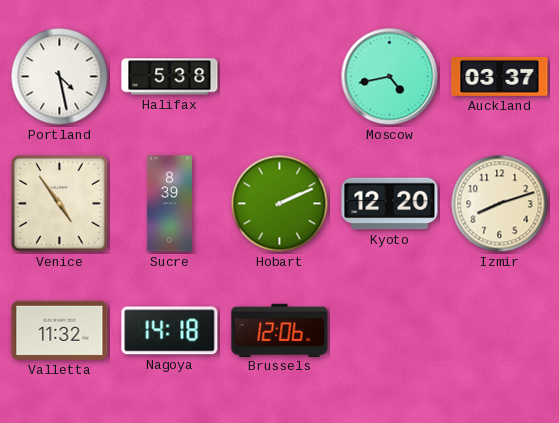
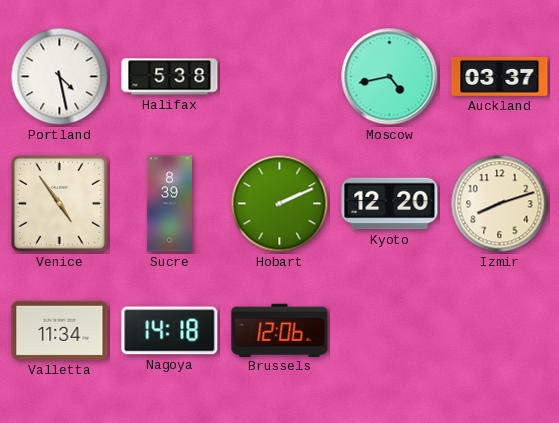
Valletta: 11:32 -> 11:34 (60, 330)
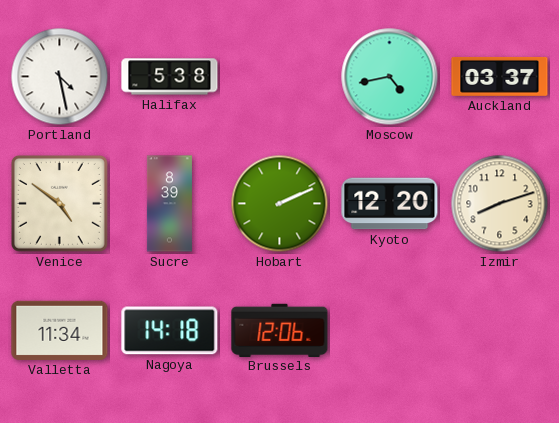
Venice: 4:54 -> 4:51 (59, 203)
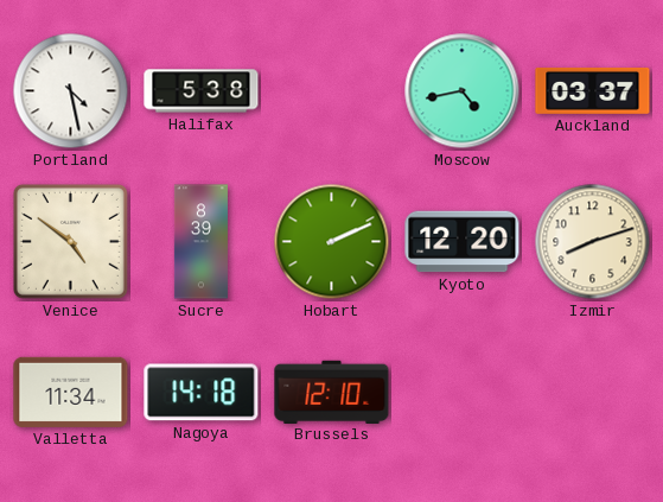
Brussels: 12:06 -> 12:10 (332, 392)
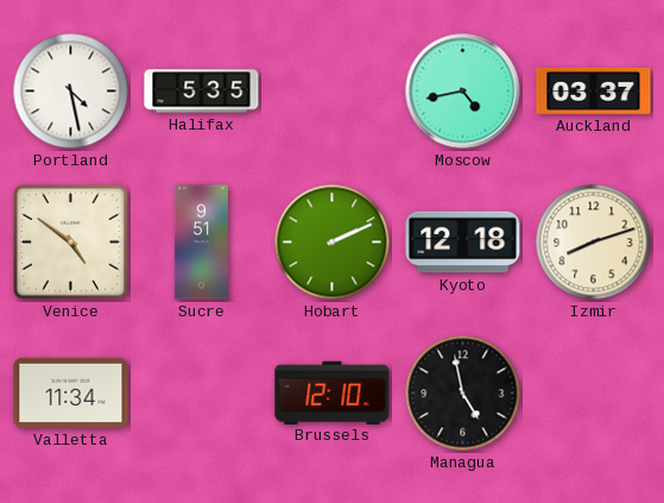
Halifax: 5:38 -> 5:35 (202, 92)
Sucre: 8:39 -> 9:51 (201, 243)
Kyoto: 12:20 -> 12:18 (463, 243)
Nagoya: 14:18 -> none (202, 393)
Managua: none -> 4:58 (463, 394)
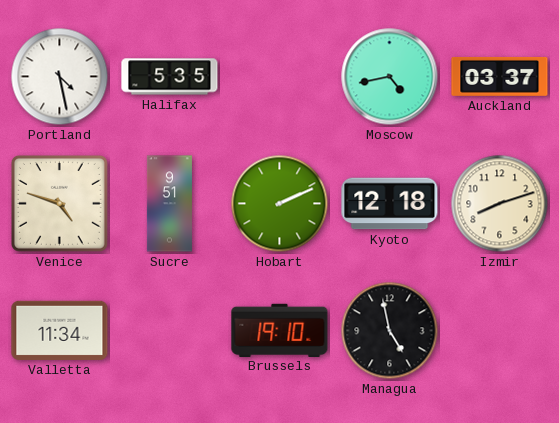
Venice: 4:51 -> 4:48 (59, 203)
Brussels: 12:10 -> 19:10 (280, 330)
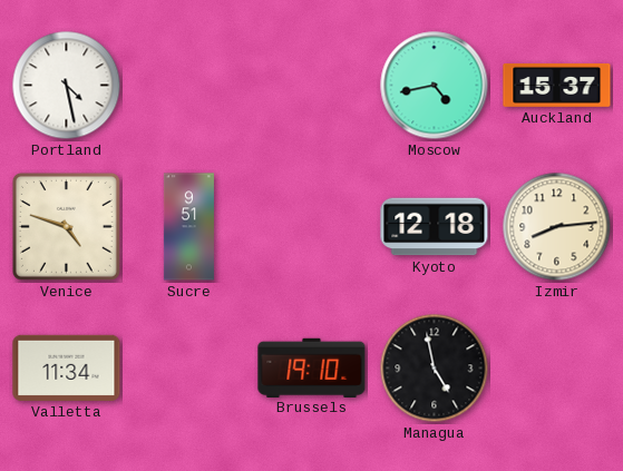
Halifax: 5:35 -> none (170, 77)
Auckland: 03:37 -> 15:37 (557, 85)
Hobart: 2:11 -> none (280, 204)
Izmir: 8:12 -> 8:14 (557, 227)
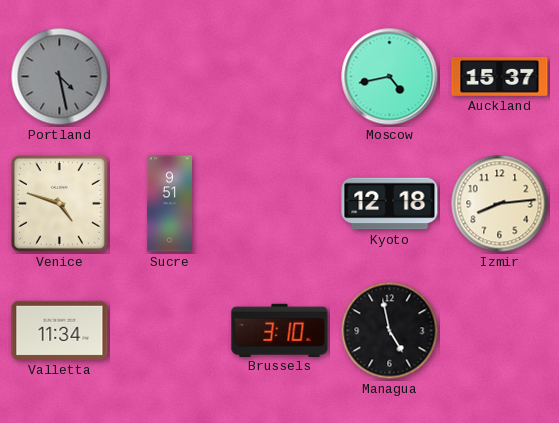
Portland dial: white -> grey (60, 77)
Brussels: 19:10 -> 3:10 (280, 330)
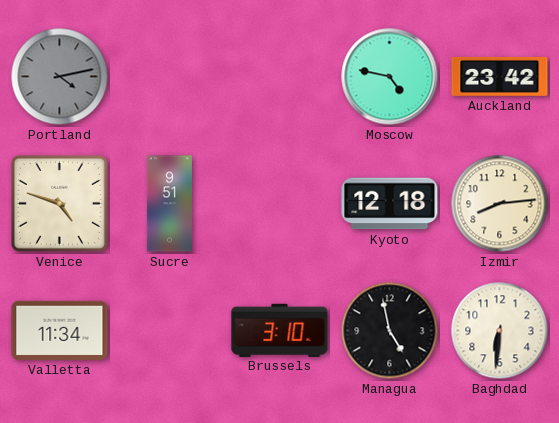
Portland: 4:28 -> 4:13 (60, 77)
Moscow: 4:43 -> 4:47 (390, 77)
Auckland: 15:37 -> 23:42 (500, 76)
Baghdad: none -> 6:31 (500, 331)
